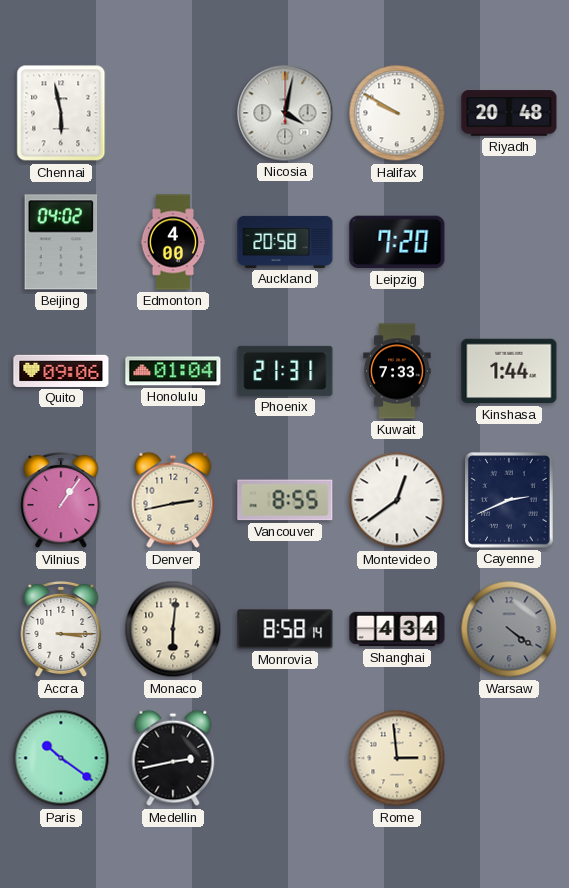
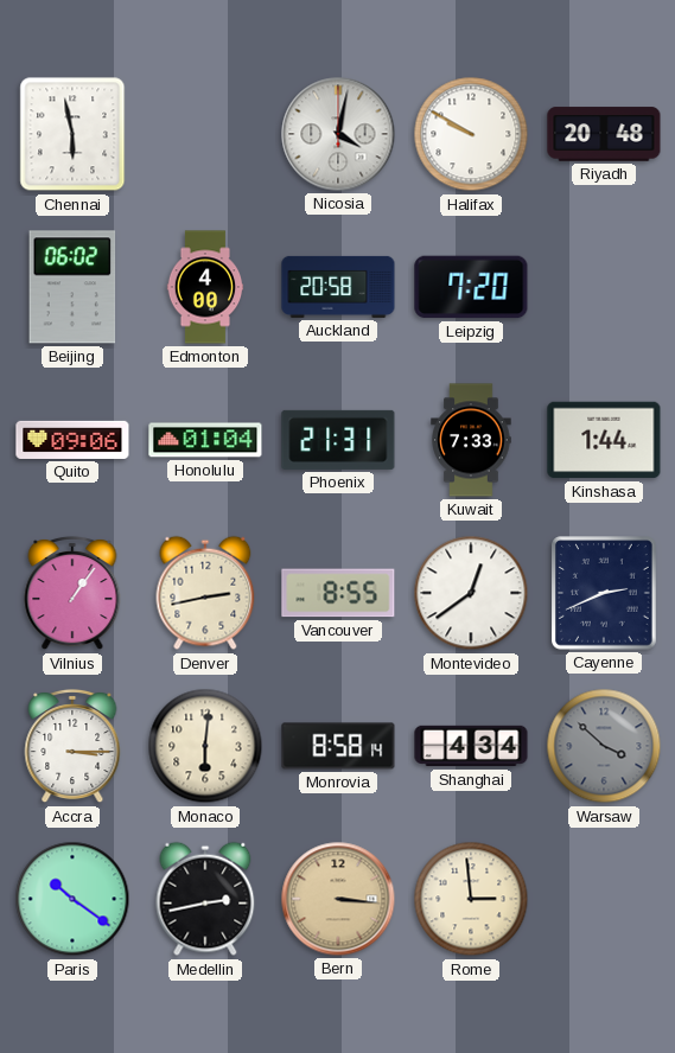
Beijing: 04:02 -> 06:02 (72, 287)
Warsaw: 4:21 -> 3:52 (604, 746)
Bern: none -> 3:16 (338, 899)
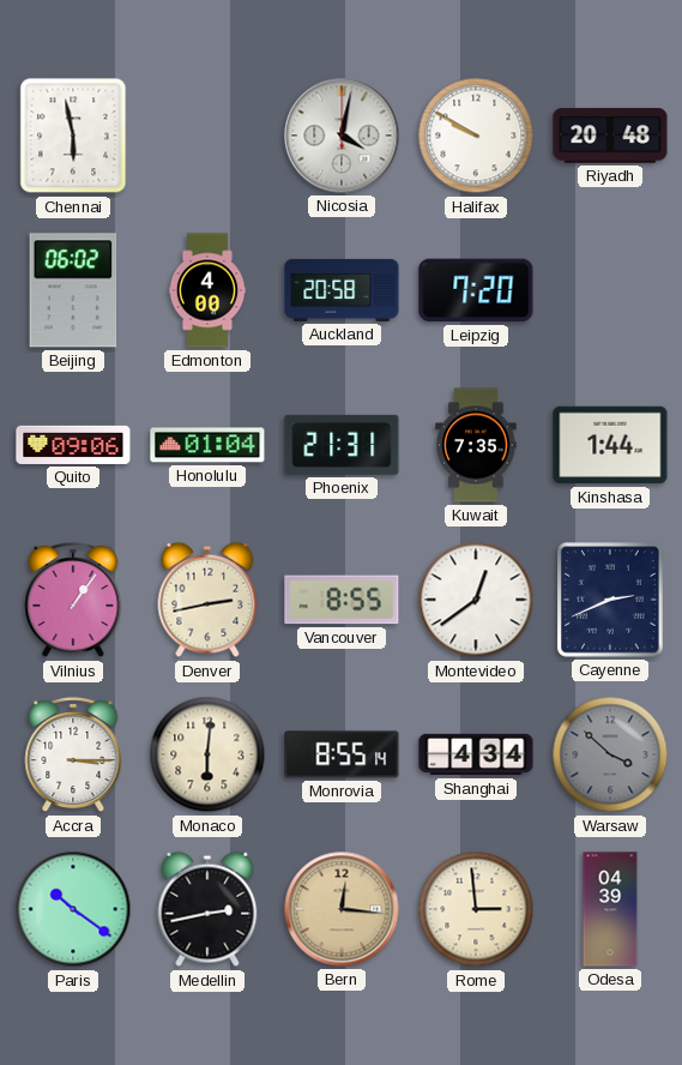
Kuwait: 7:33 -> 7:35 (476, 445)
Monrovia: 8:58 -> 8:55 (342, 754)
Bern: 3:16 -> 12:16 (342, 909)
Odesa: none -> 04:39 (610, 909)
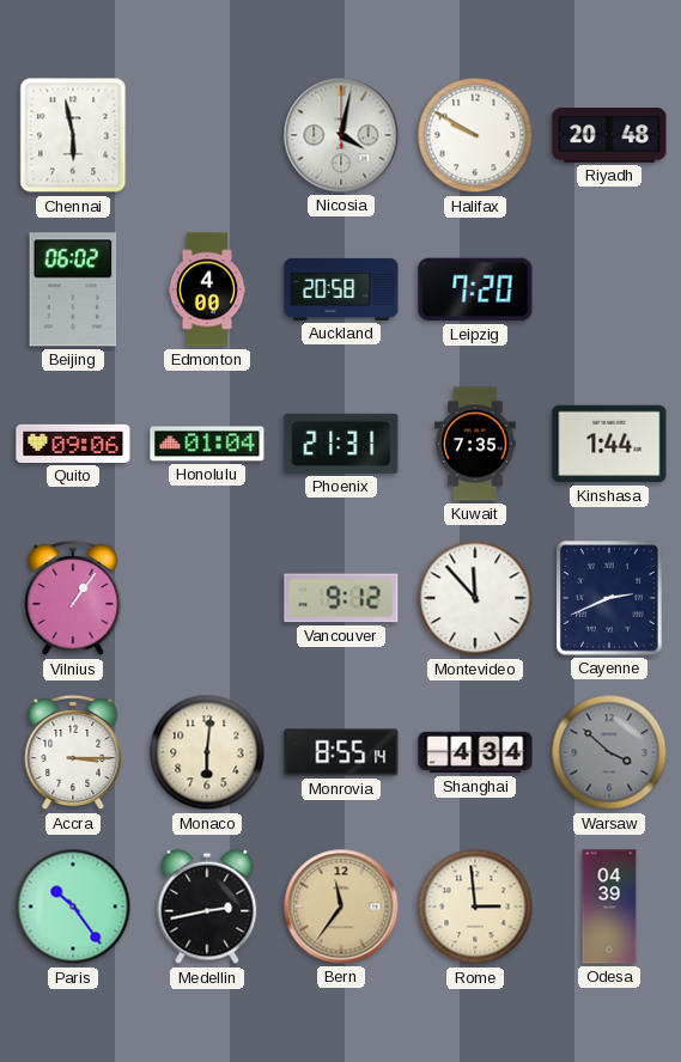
Denver: 2:43 -> none (207, 600)
Vancouver: 8:55 -> 9:12 (341, 598)
Montevideo: 12:39 -> 11:53 (475, 598)
Paris: 10:21 -> 10:24 (73, 907)
Bern: 12:16 -> 11:36 (341, 907)
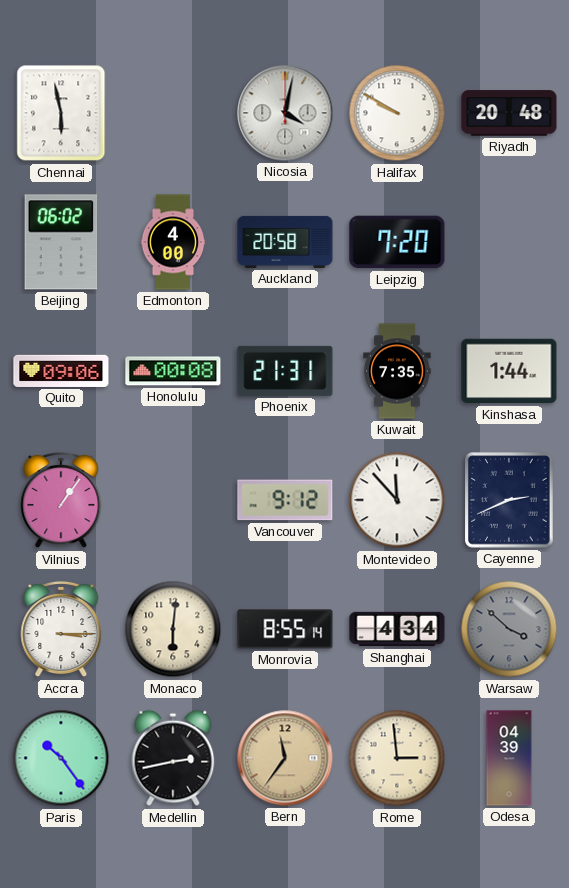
Honolulu: 01:04 -> 00:08 (173, 371)
